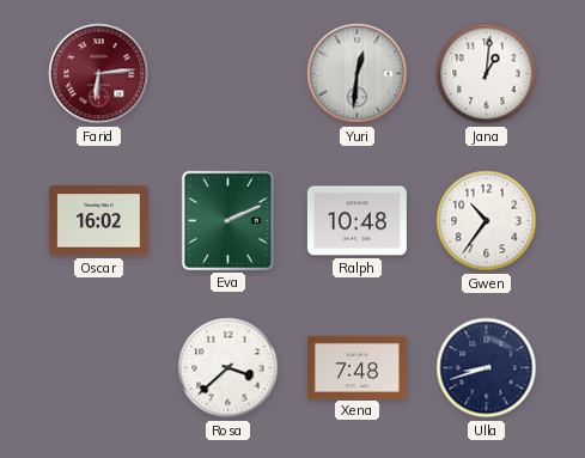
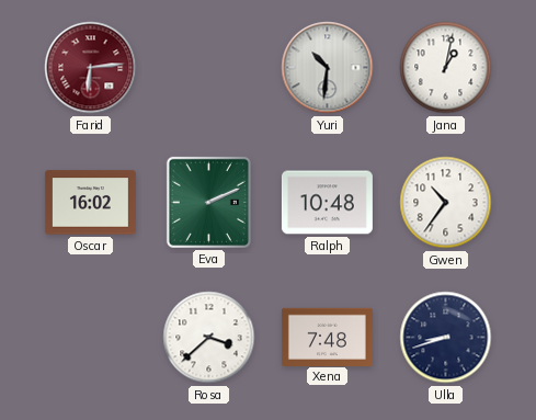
Yuri: 12:31 -> 10:31 (328, 68)
Jana: 1:01 -> 1:02 (446, 68)
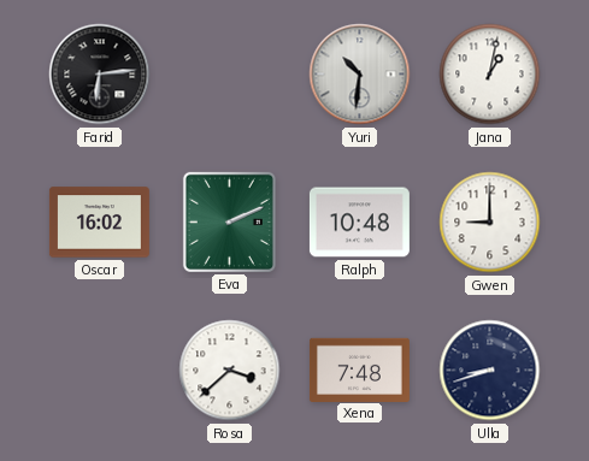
Farid dial: burgundy -> black (100, 75)
Gwen: 10:36 -> 9:00 (490, 223)
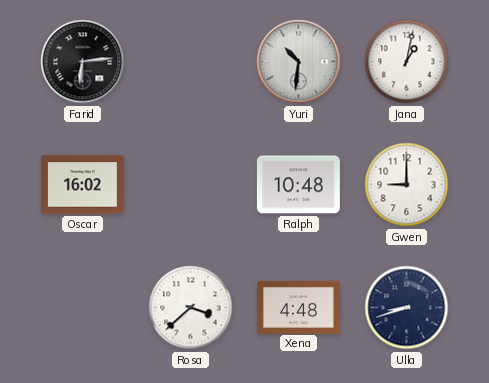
Eva: 2:11 -> none (229, 221)
Xena: 7:48 -> 4:48 (298, 307)
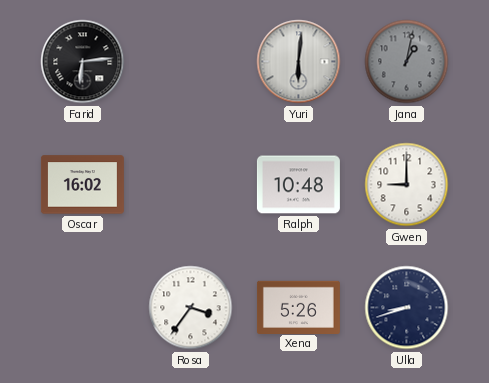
Yuri: 10:31 -> 6:01 (299, 62)
Jana dial: white -> grey (407, 62)
Rosa: 3:38 -> 3:36 (191, 308)
Xena: 4:48 -> 5:26 (298, 307)
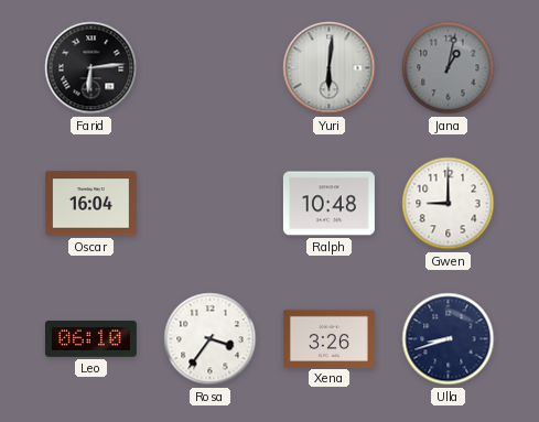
Oscar: 16:02 -> 16:04 (90, 204)
Leo: none -> 06:10 (90, 339)
Xena: 5:26 -> 3:26 (328, 338)
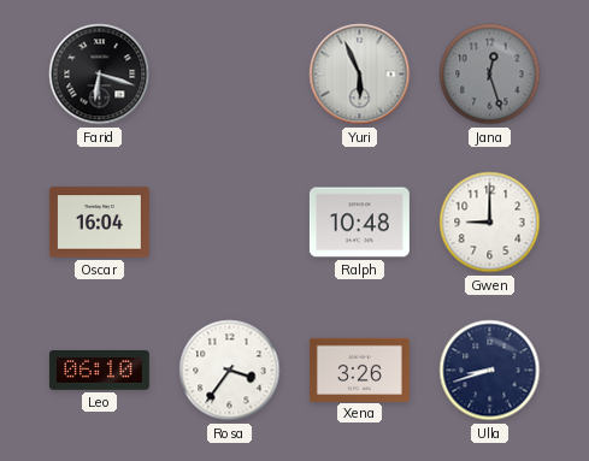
Farid: 6:14 -> 6:18 (100, 75)
Yuri: 6:01 -> 5:56 (360, 75)
Jana: 1:02 -> 12:27 (490, 75)
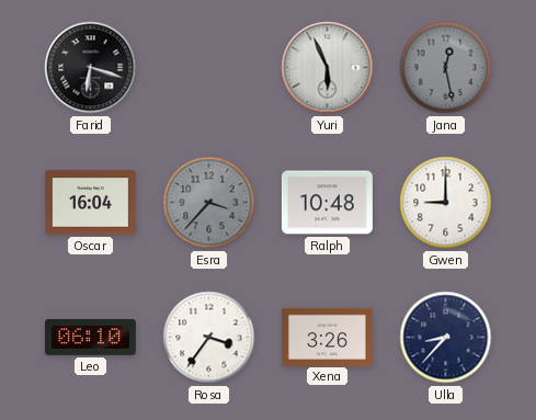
Jana: 12:27 -> 12:28 (446, 68)
Esra: none -> 3:37 (209, 203)
Ulla: 8:42 -> 8:37 (446, 338)
